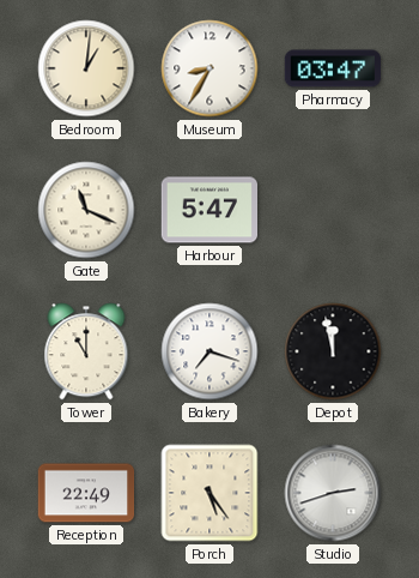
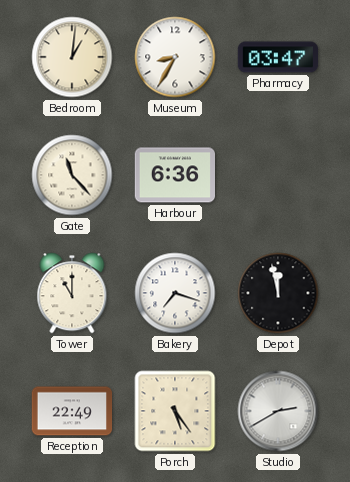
Gate: 11:19 -> 11:23 (72, 175)
Harbour: 5:47 -> 6:36 (175, 175)
Studio: 2:42 -> 2:40 (278, 411)
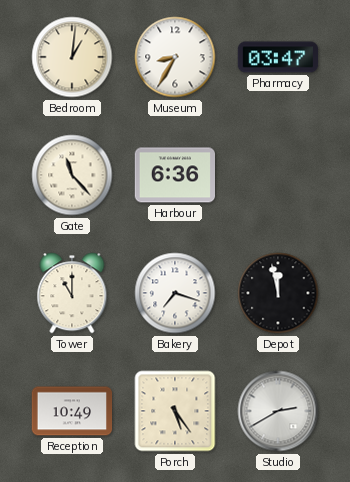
Reception: 22:49 -> 10:49 (72, 411)
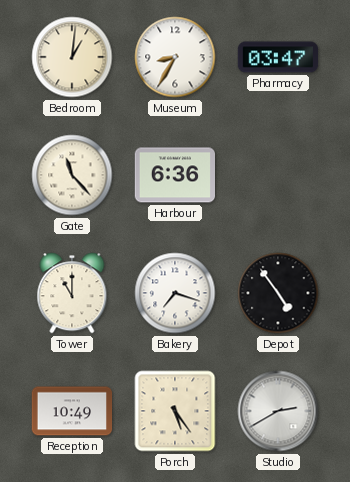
Depot: 11:58 -> 4:54 (278, 293)
